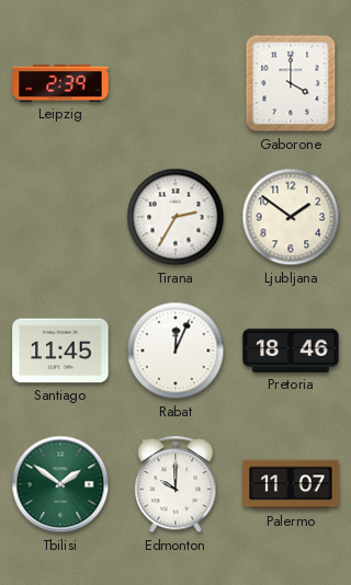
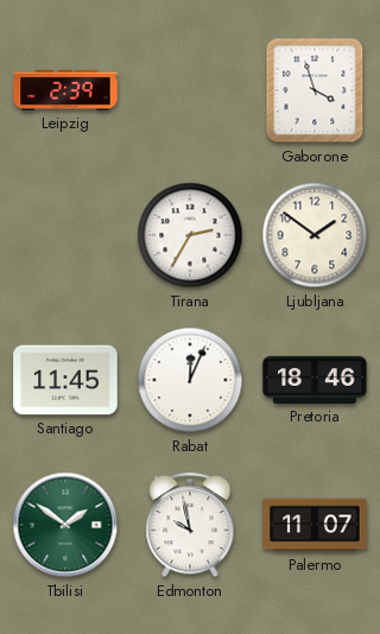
Gaborone: 4:00 -> 3:57 (315, 90)
Edmonton: 10:00 -> 9:58 (190, 526)
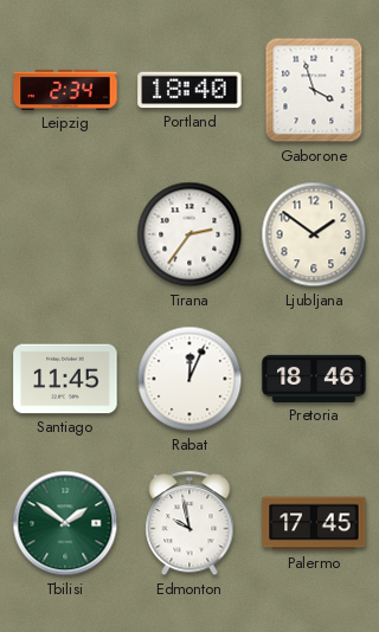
Leipzig: 2:39 -> 2:34 (65, 90)
Portland: none -> 18:40 (189, 90)
Tirana: 2:35 -> 2:36 (189, 234)
Palermo: 11:07 -> 17:45 (314, 523)
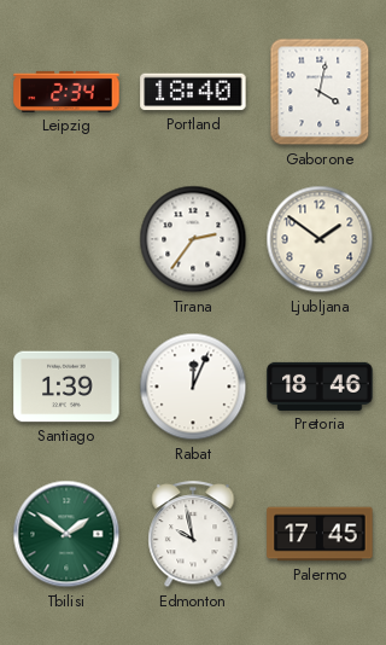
Gaborone: 3:57 -> 4:02 (320, 92)
Santiago: 11:45 -> 1:39 (66, 387)
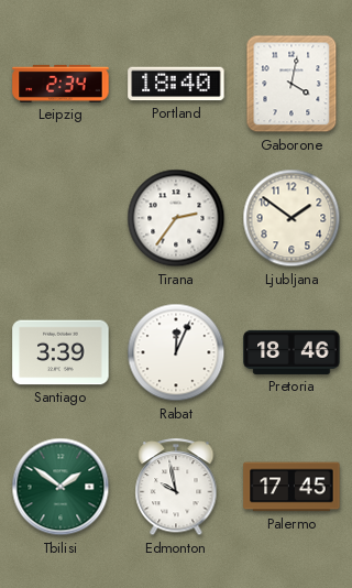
Santiago: 1:39 -> 3:39 (61, 352)
